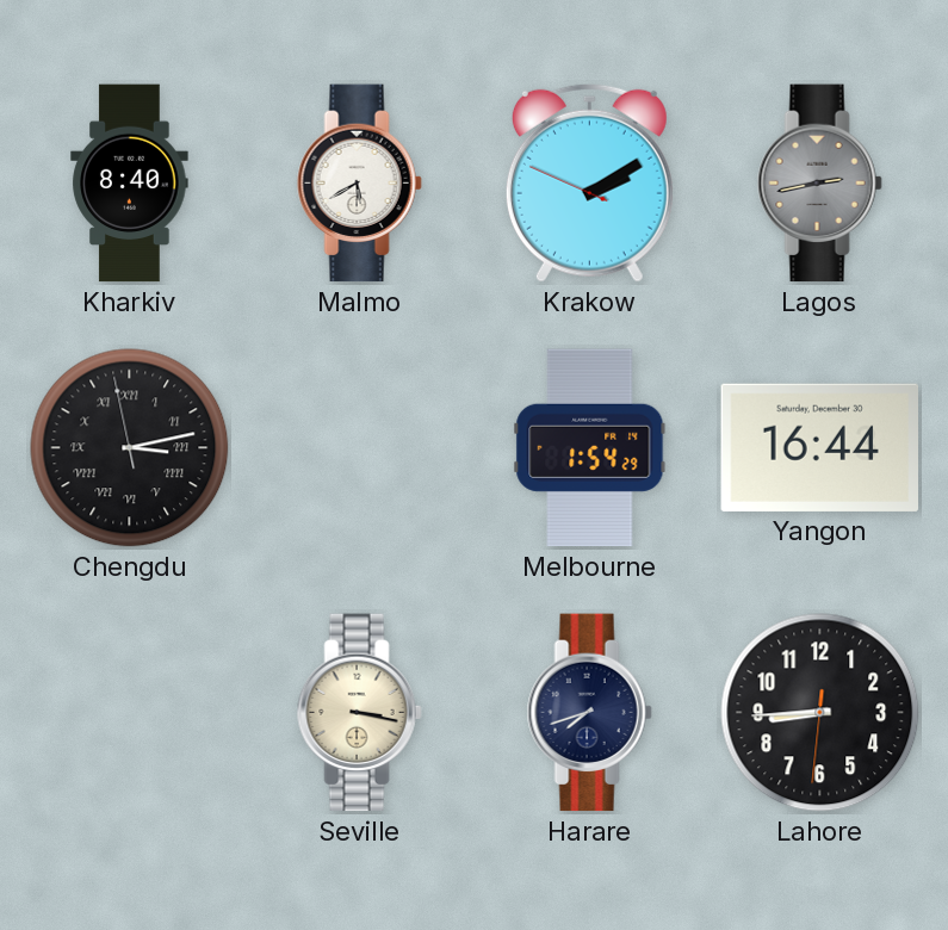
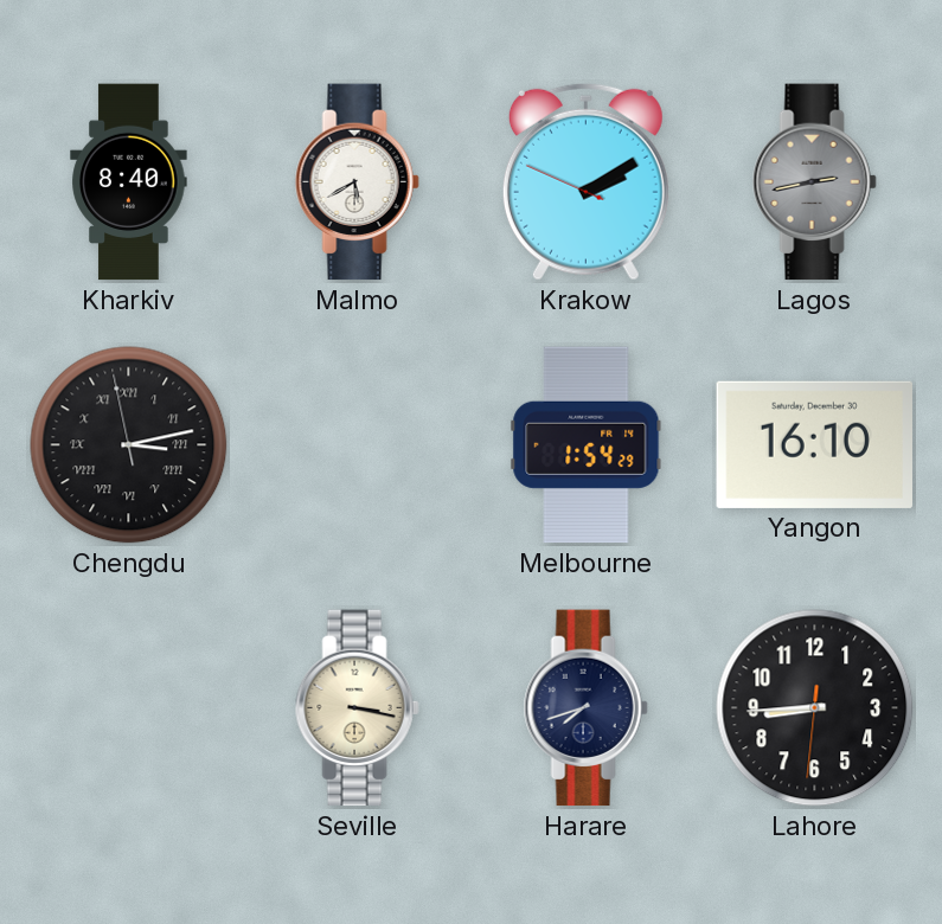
Yangon: 16:44 -> 16:10 (814, 444)
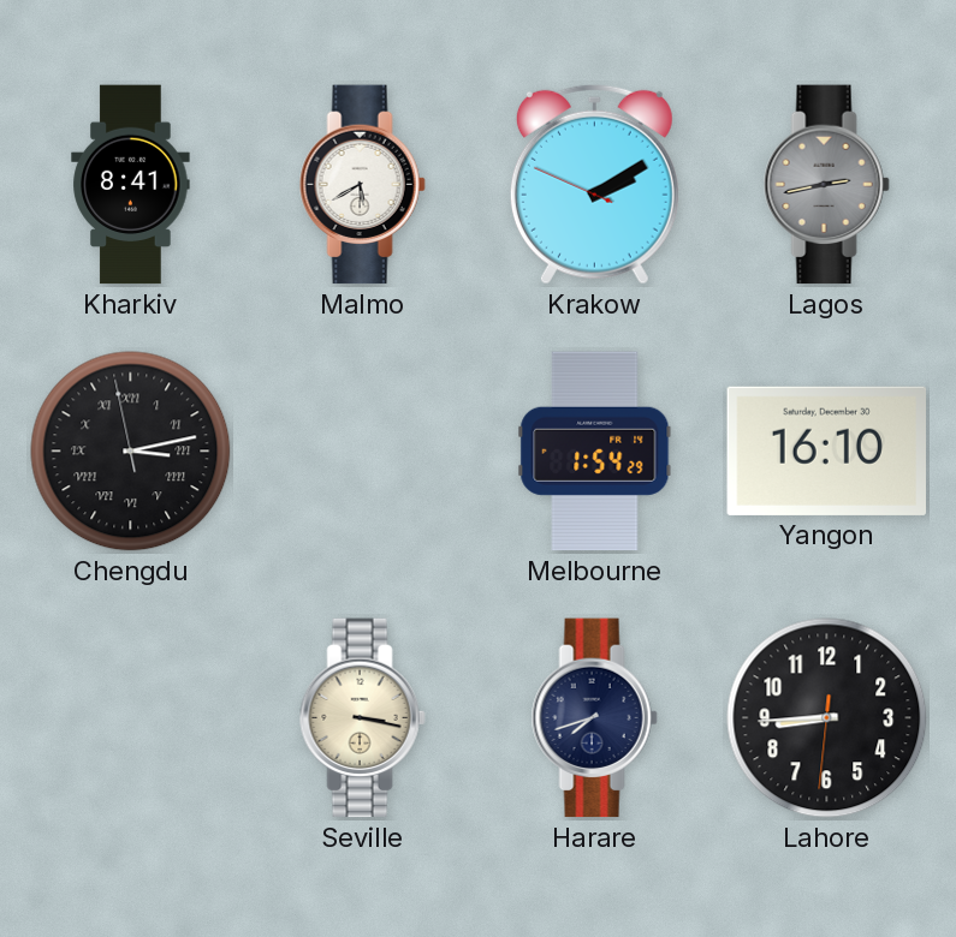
Kharkiv: 8:40 -> 8:41 (131, 185)
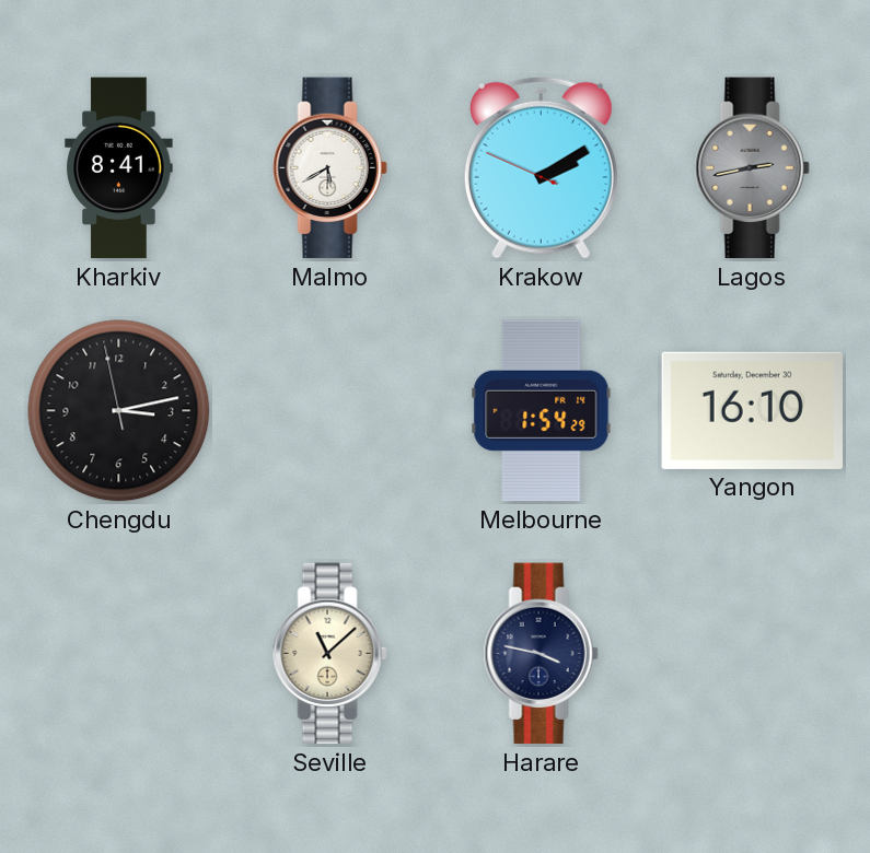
Chengdu numerals: Roman -> Arabic (119, 411)
Seville: 3:17 -> 11:08 (329, 654)
Harare: 7:42 -> 3:47 (541, 654)
Lahore: 8:44 -> none (827, 718)
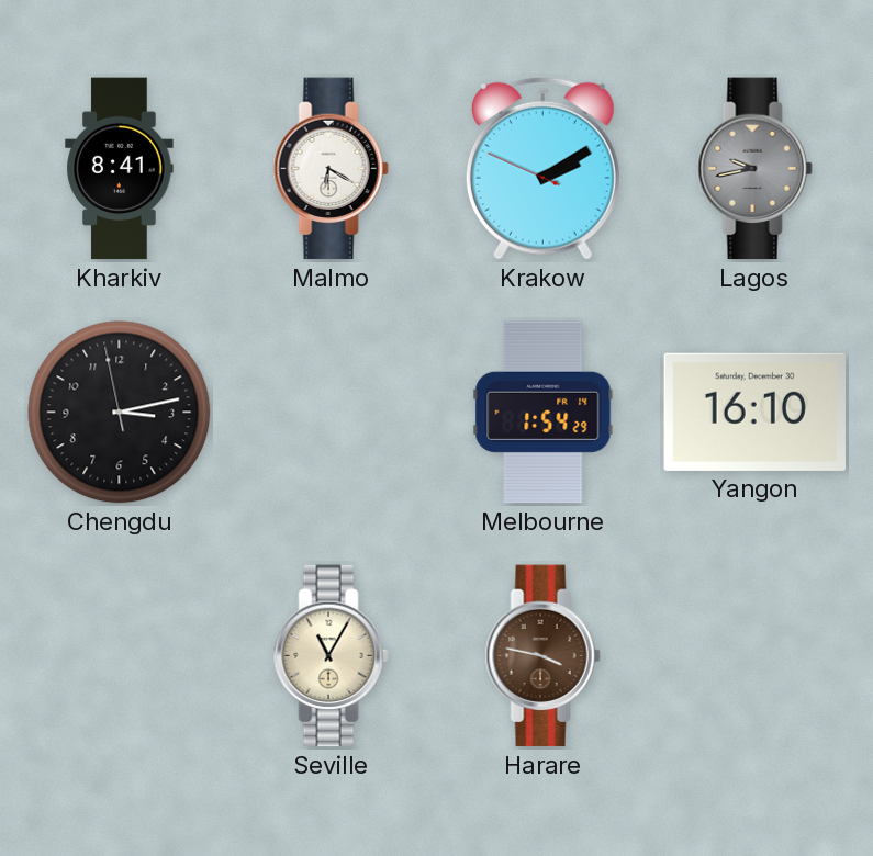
Malmo: 5:40 -> 6:20 (331, 169)
Lagos: 2:43 -> 9:43 (754, 169)
Seville: 11:08 -> 11:05 (331, 656)
Harare dial: navy -> brown (542, 656)
